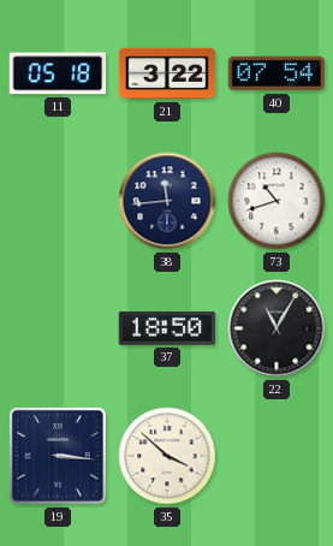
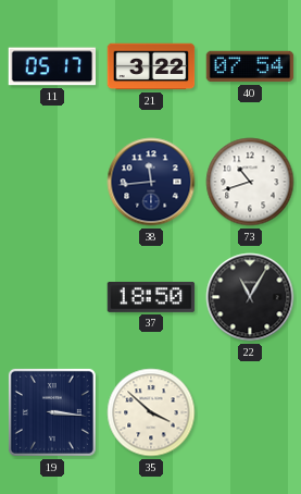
11: 05:18 -> 05:17 (52, 66)
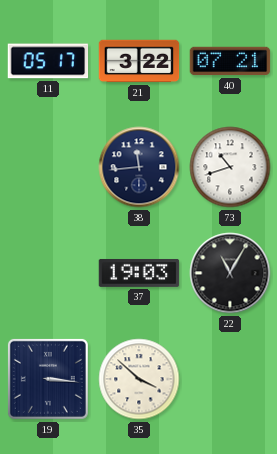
40: 07:54 -> 07:21 (230, 61)
37: 18:50 -> 19:03 (139, 273)
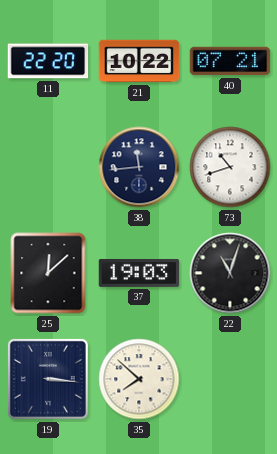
11: 05:17 -> 22:20 (48, 61)
21: 3:22 -> 10:22 (139, 61)
25: none -> 12:08 (48, 273)
22: 11:05 -> 11:03 (230, 273)
35: 3:52 -> 7:52 (139, 379)
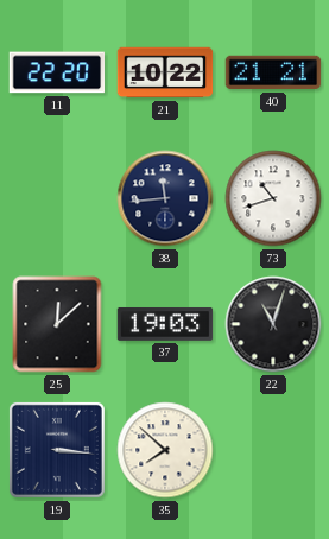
40: 07:21 -> 21:21 (273, 72)
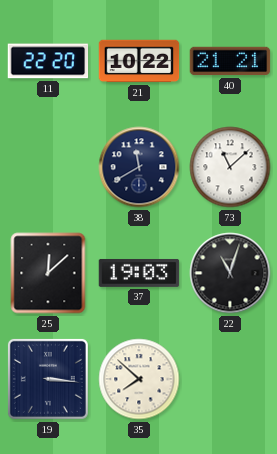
38: 11:44 -> 11:40 (139, 167)
73: 10:42 -> 11:08 (230, 167)
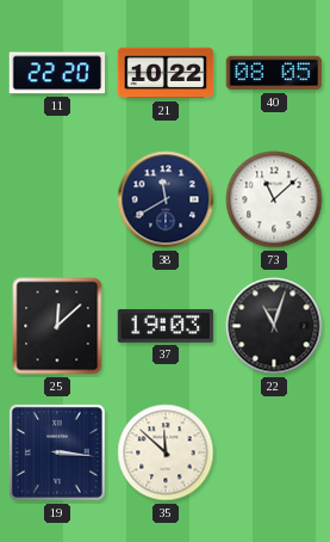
40: 21:21 -> 08:05 (274, 73)
35: 7:52 -> 11:52 (166, 452)
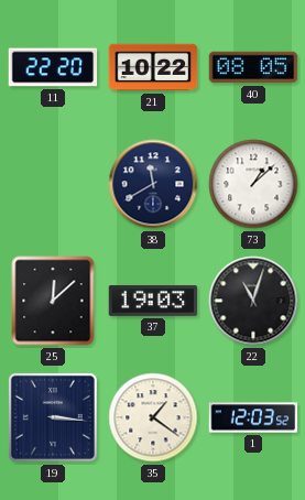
73: 11:08 -> 1:08 (253, 184)
35: 11:52 -> 1:21 (153, 417)
1: none -> 12:03 (253, 417)
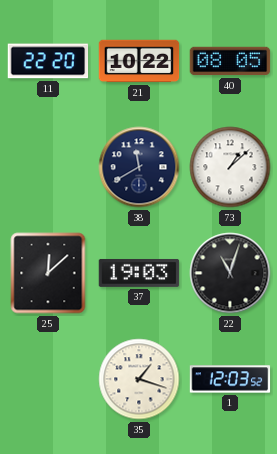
19: 3:16 -> none (53, 417)
35: 1:21 -> 1:18 (139, 379)
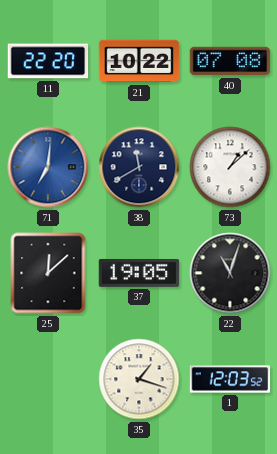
40: 08:05 -> 07:08 (230, 61)
71: none -> 7:01 (48, 167)
37: 19:03 -> 19:05 (139, 273)
